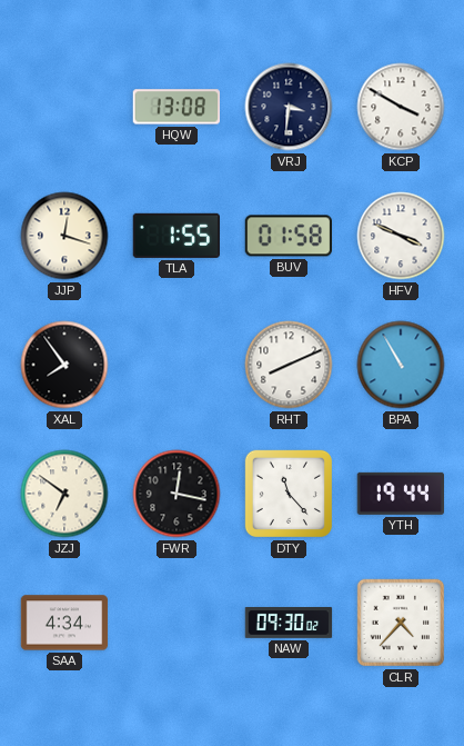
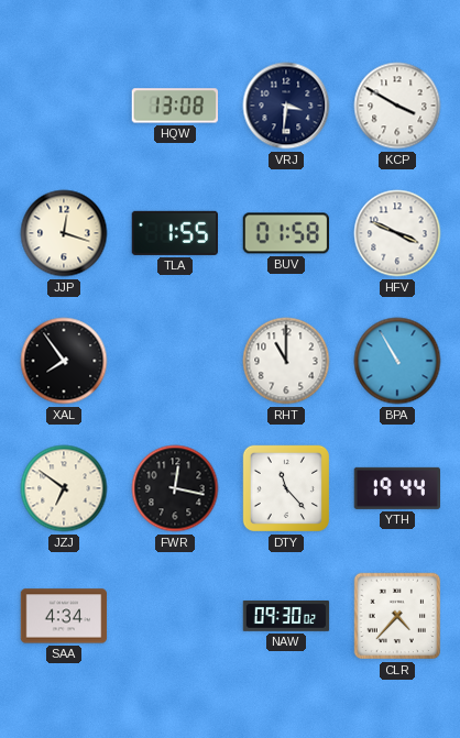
RHT: 8:11 -> 11:00 (286, 361)
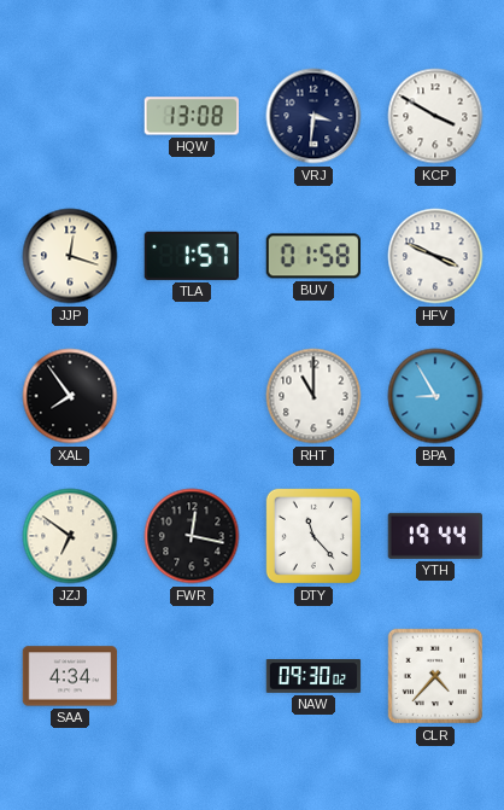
TLA: 1:55 -> 1:57 (191, 256)
BPA: 10:55 -> 8:55 (435, 396)
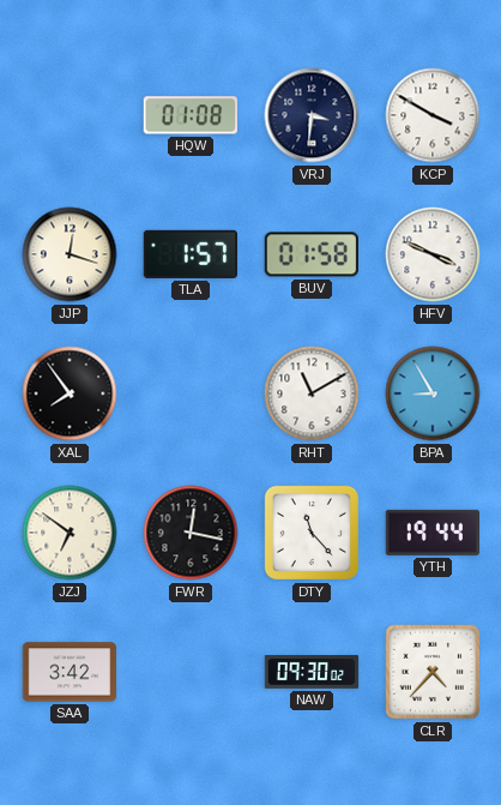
HQW: 13:08 -> 01:08 (189, 115)
RHT: 11:00 -> 11:10 (312, 394)
SAA: 4:34 -> 3:42 (70, 672)
